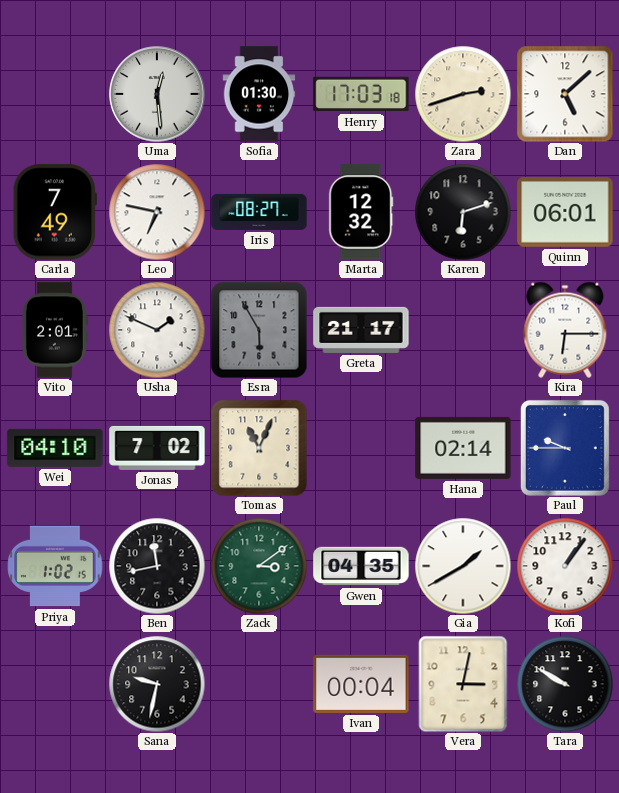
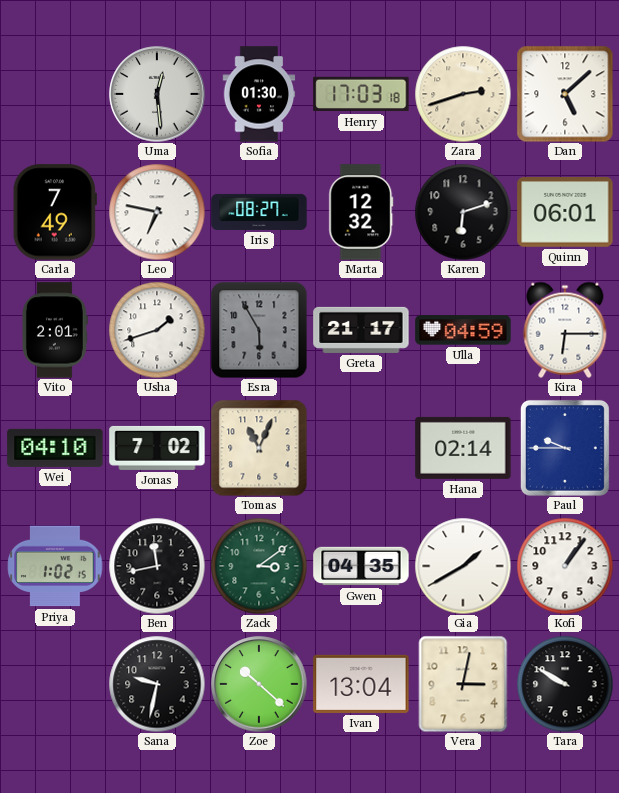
Usha: 1:49 -> 1:42 (157, 330)
Ulla: none -> 04:59 (463, 330)
Zoe: none -> 10:22 (259, 684)
Ivan: 00:04 -> 13:04 (361, 684)
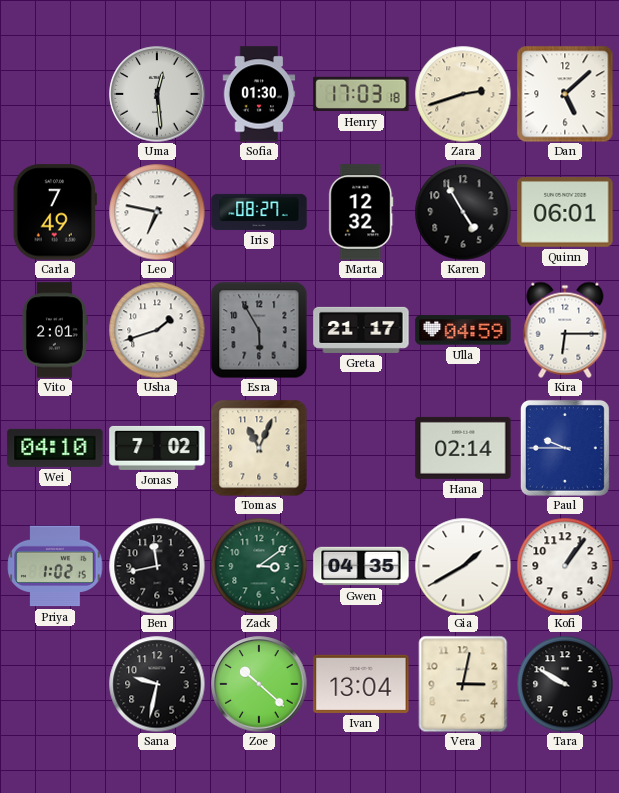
Karen: 6:12 -> 4:55 (463, 212)
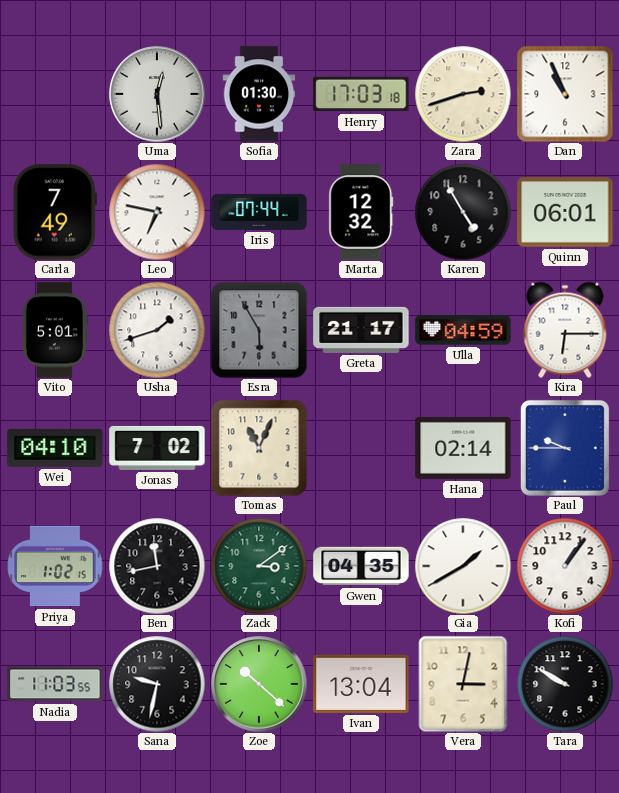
Dan: 5:08 -> 10:56 (565, 94)
Iris: 08:27 -> 07:44 (259, 212)
Vito: 2:01 -> 5:01 (55, 330)
Nadia: none -> 11:03 (55, 684)
